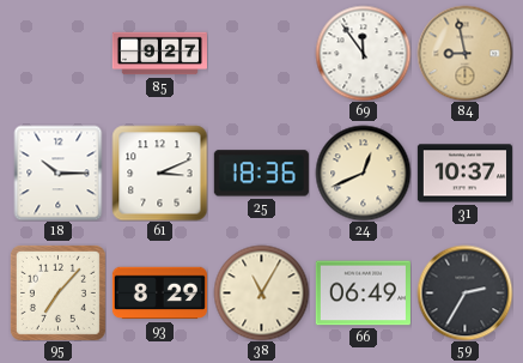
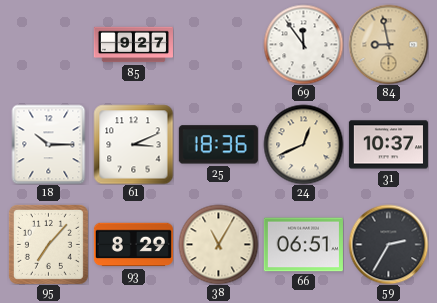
66: 06:49 -> 06:51 (303, 245)
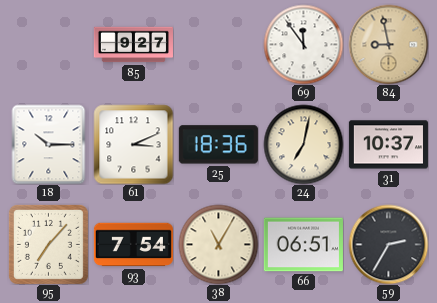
24: 12:41 -> 7:02 (303, 144)
93: 8:29 -> 7:54 (133, 245)
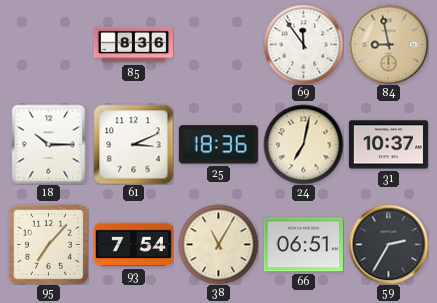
85: 9:27 -> 8:36 (133, 45)
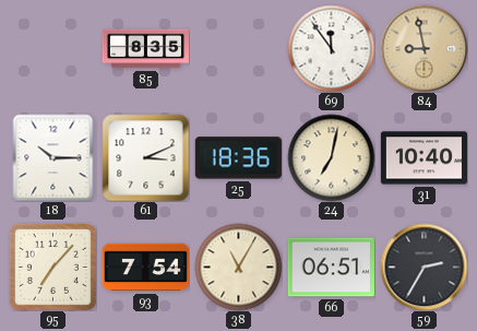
85: 8:36 -> 8:35 (145, 49)
31: 10:37 -> 10:40 (424, 158)
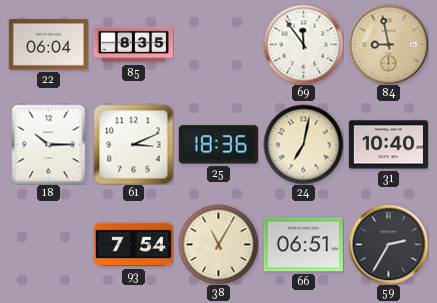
22: none -> 06:04 (48, 45)
95: 7:07 -> none (52, 267)
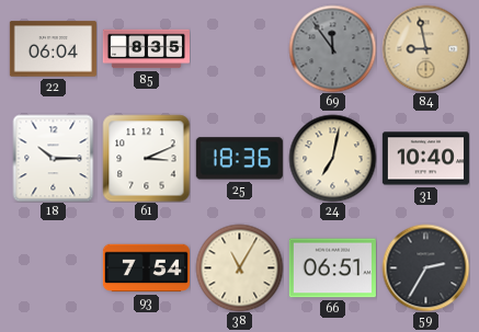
69 dial: white -> grey (332, 48)
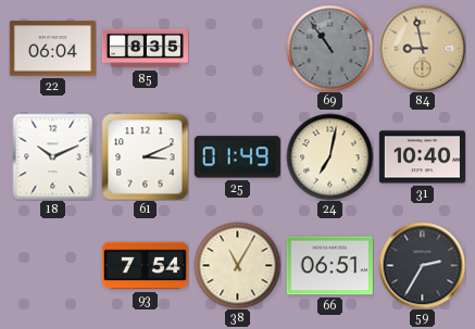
69: 11:54 -> 10:54 (329, 48)
18: 10:15 -> 10:11 (53, 156)
25: 18:36 -> 01:49 (237, 157)
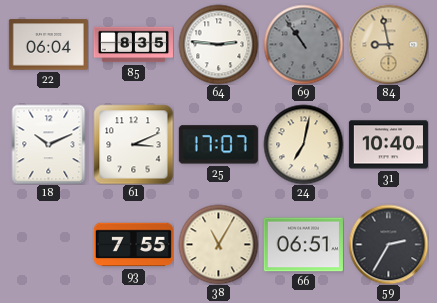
64: none -> 2:46 (218, 44)
25: 01:49 -> 17:07 (218, 145)
93: 7:54 -> 7:55 (133, 245)
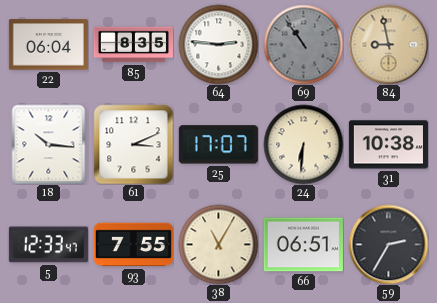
18: 10:11 -> 10:16 (49, 144)
24: 7:02 -> 6:31 (303, 144)
31: 10:40 -> 10:38 (388, 145)
5: none -> 12:33 (48, 245)
